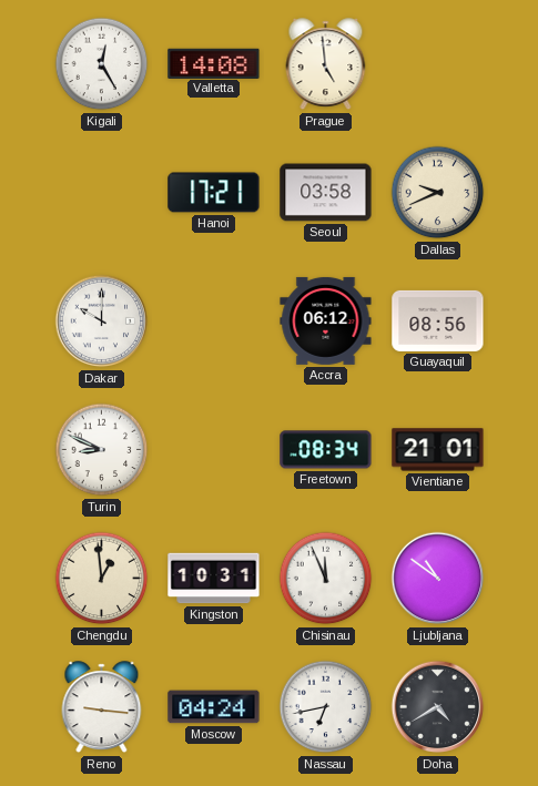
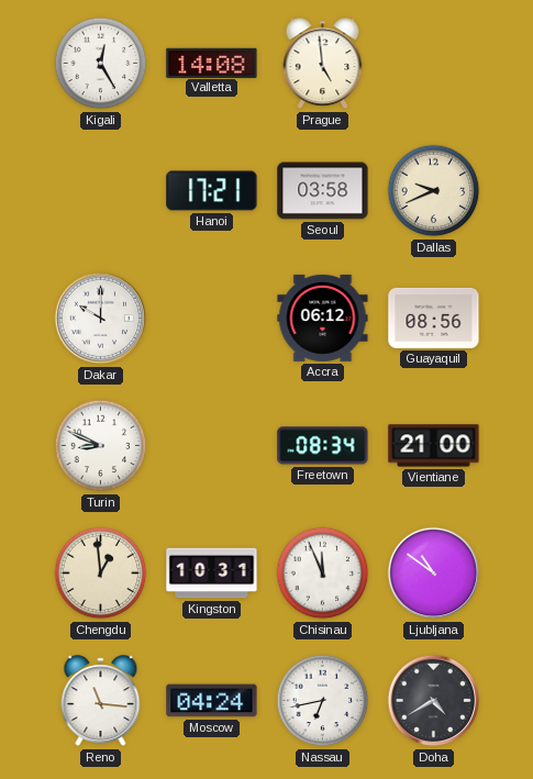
Vientiane: 21:01 -> 21:00 (434, 446)
Reno: 9:16 -> 11:16 (101, 701)
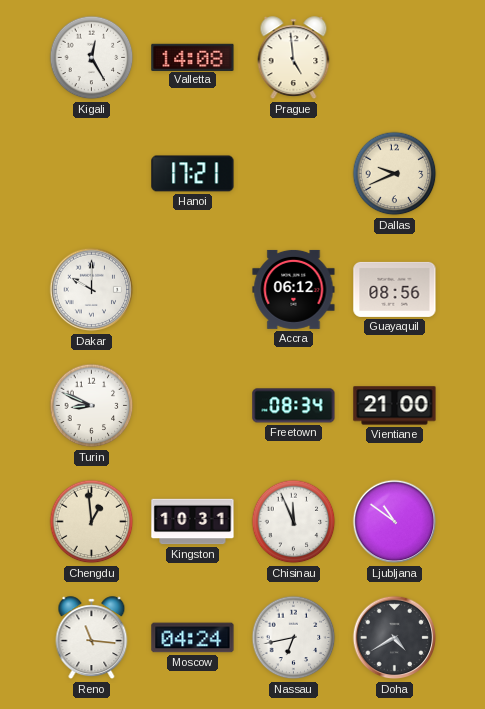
Seoul: 03:58 -> none (323, 191)
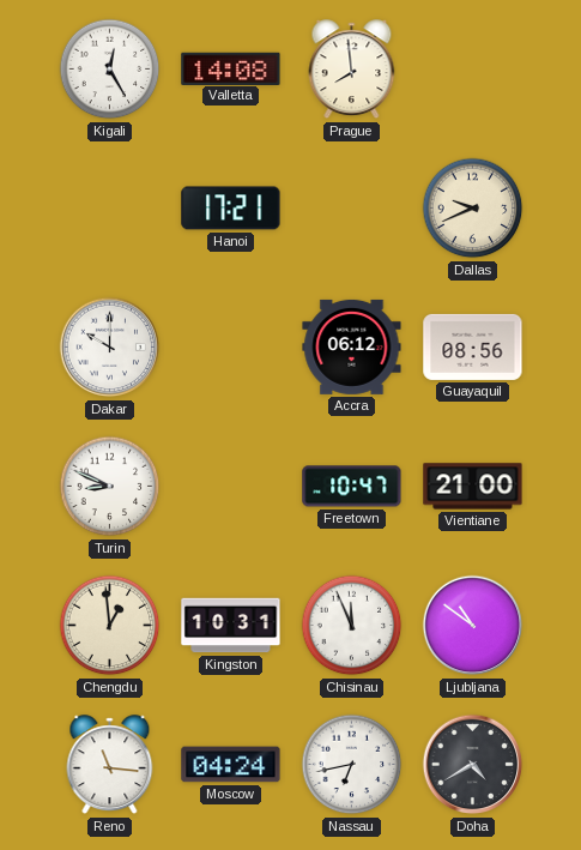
Prague: 4:59 -> 7:59 (352, 70)
Freetown: 08:34 -> 10:47 (352, 487)
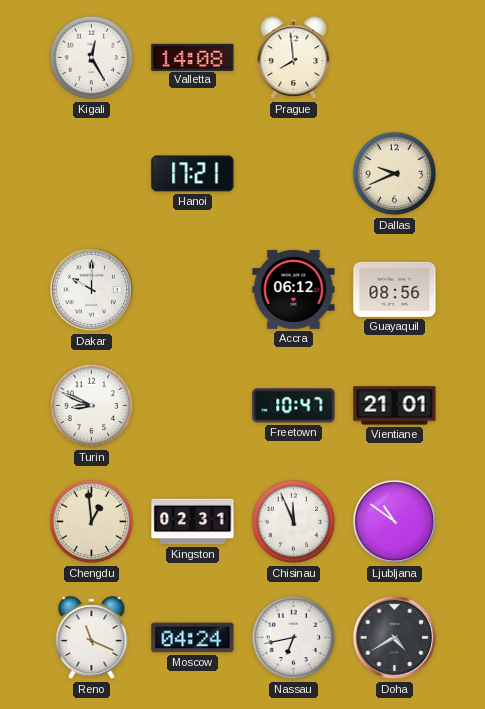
Vientiane: 21:00 -> 21:01 (395, 406)
Kingston: 10:31 -> 02:31 (193, 522)
Reno: 11:16 -> 11:19 (92, 638)
